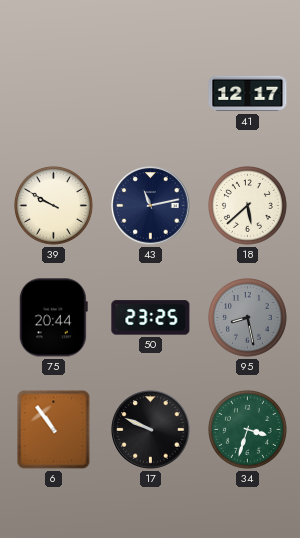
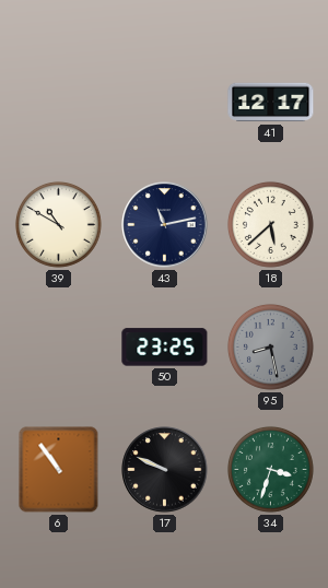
39: 9:50 -> 10:50 (58, 224)
75: 20:44 -> none (53, 318)
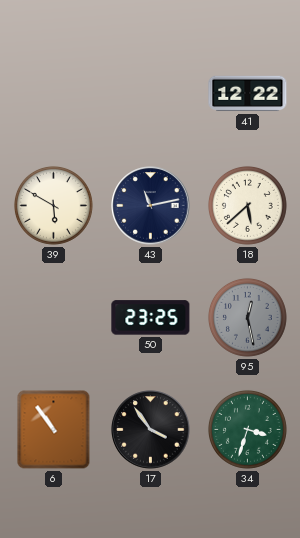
41: 12:17 -> 12:22 (248, 94)
39: 10:50 -> 5:50 (53, 205)
95: 8:28 -> 12:28 (247, 317)
17: 9:49 -> 3:54 (151, 430)
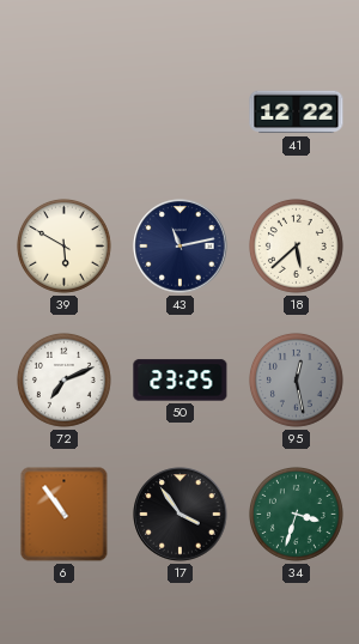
72: none -> 7:11 (63, 379)
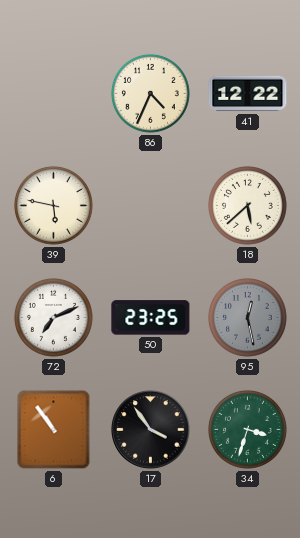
86: none -> 4:34 (150, 93)
39: 5:50 -> 5:47 (53, 205)
43: 11:13 -> none (181, 247)
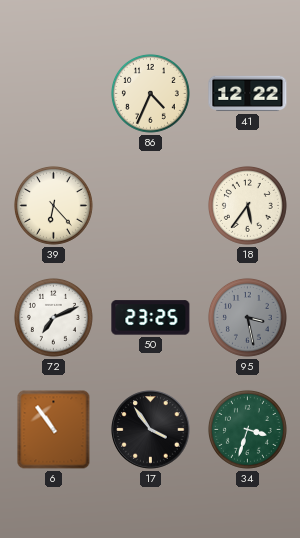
39: 5:47 -> 6:23 (53, 205)
18: 5:38 -> 5:36 (247, 205)
95: 12:28 -> 3:28 (247, 317)
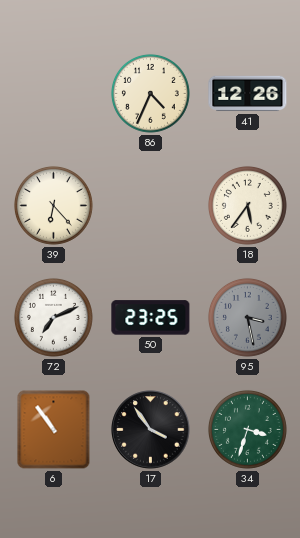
41: 12:22 -> 12:26 (248, 94)
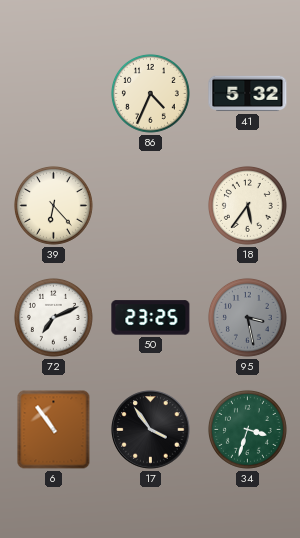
41: 12:26 -> 5:32 (248, 94)
